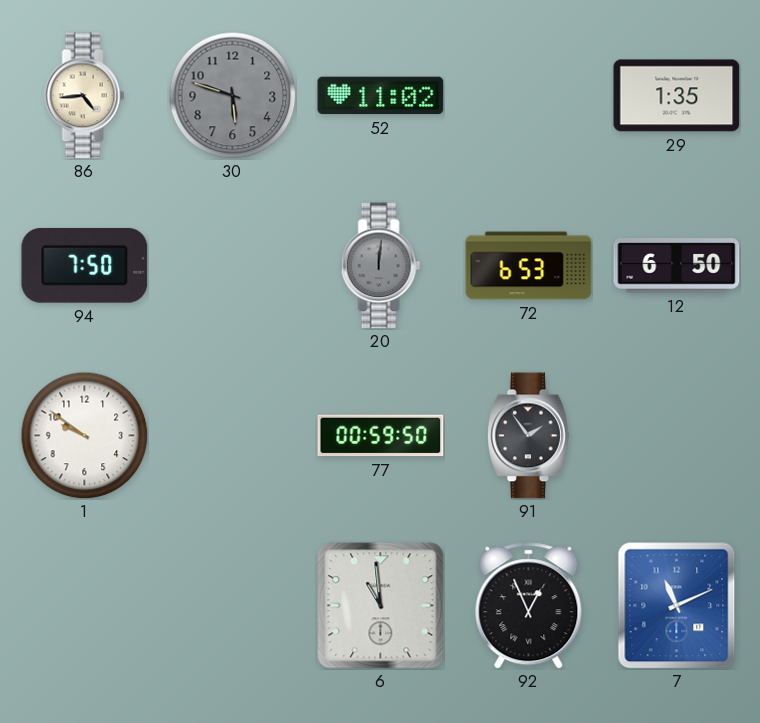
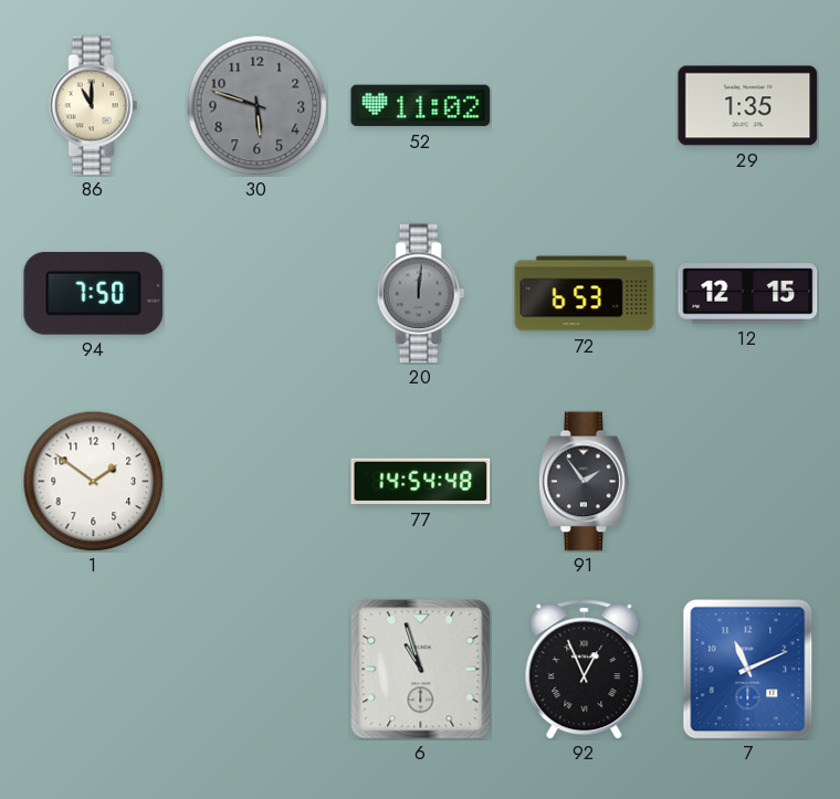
86: 4:44 -> 11:00 (94, 106)
12: 6:50 -> 12:15 (748, 294)
1: 9:51 -> 1:51 (93, 481)
77: 00:59 -> 14:54 (421, 482)
6: 10:59 -> 10:57 (421, 670)
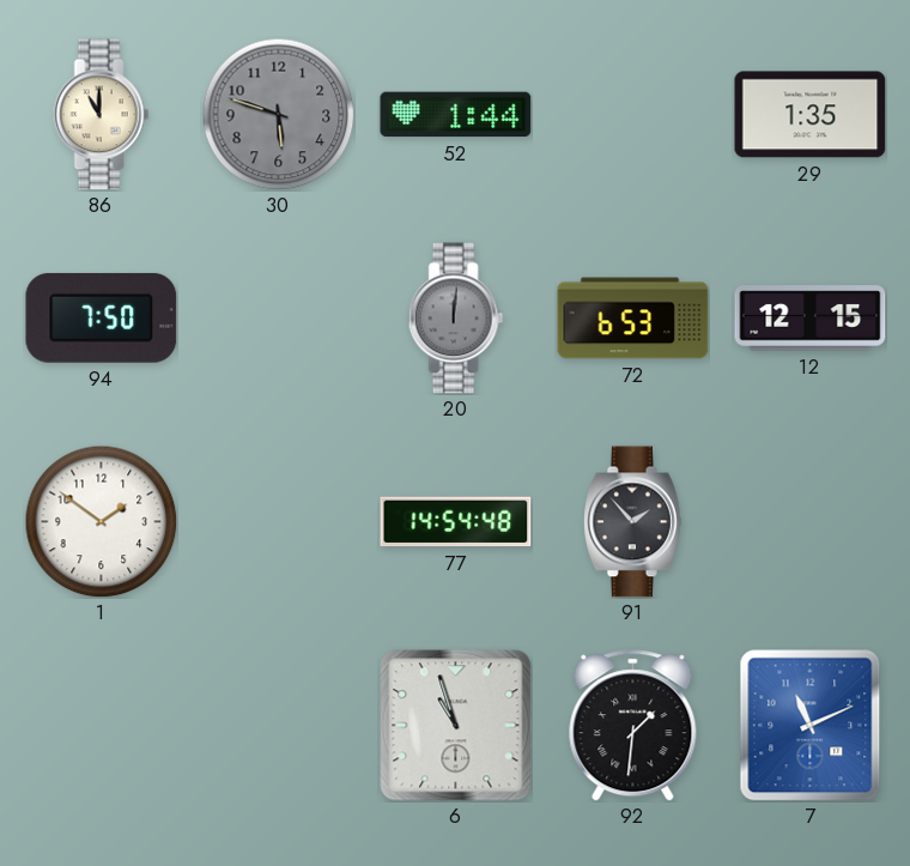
52: 11:02 -> 1:44 (456, 115)
91: 1:54 -> 1:53 (633, 522)
92: 12:56 -> 1:31 (633, 726)
